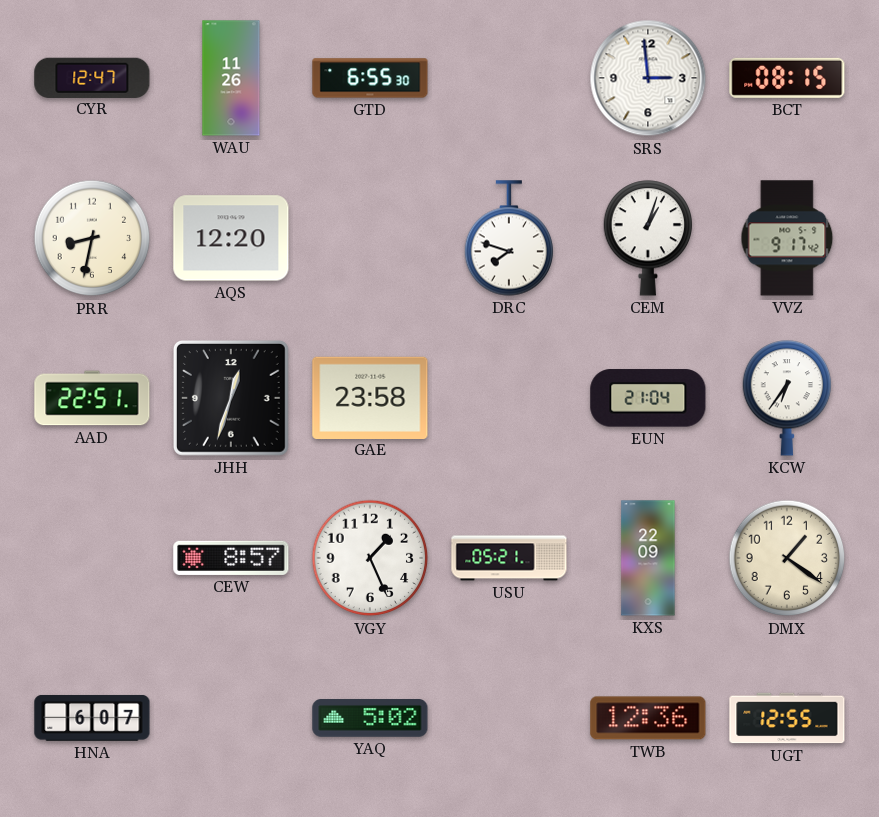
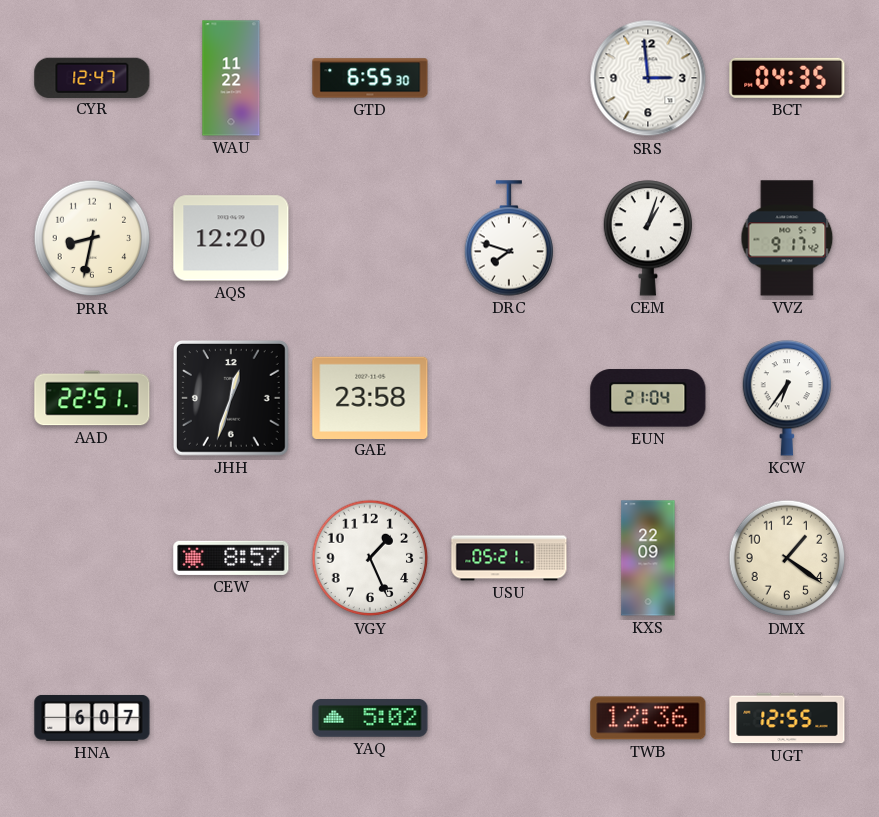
WAU: 11:26 -> 11:22 (231, 78)
BCT: 08:15 -> 04:35 (787, 78)
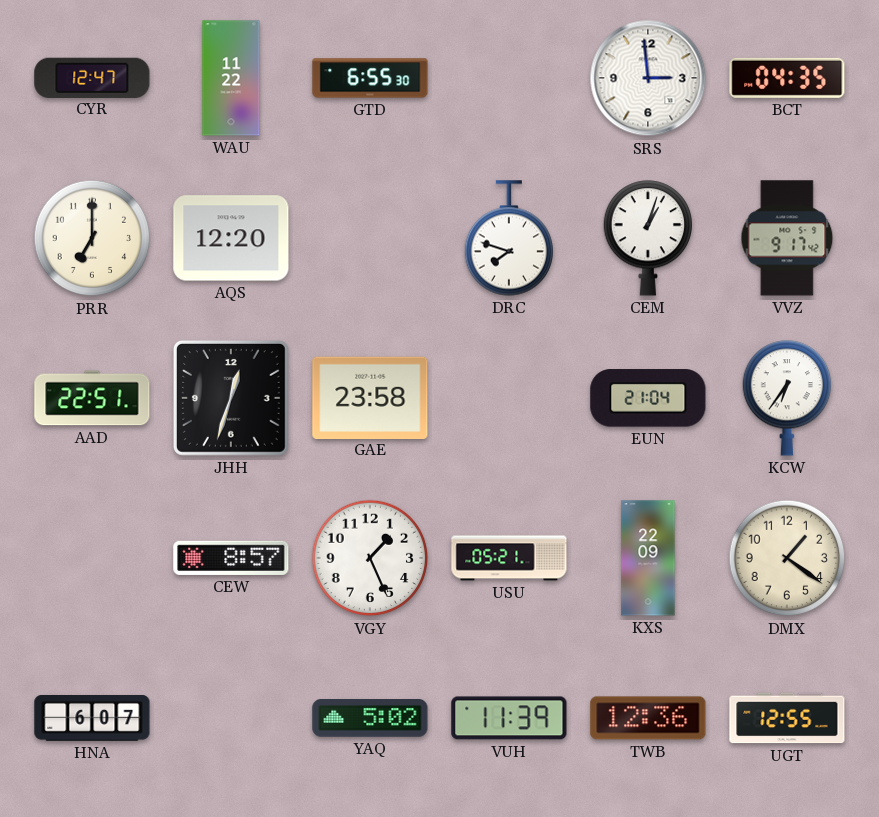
PRR: 8:32 -> 7:00 (92, 238)
VUH: none -> 11:39 (509, 718)
